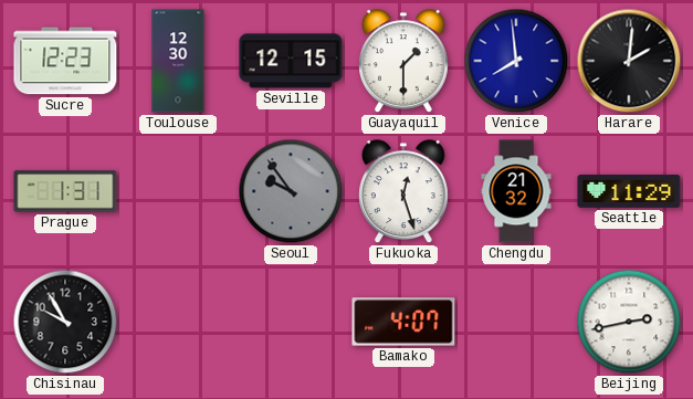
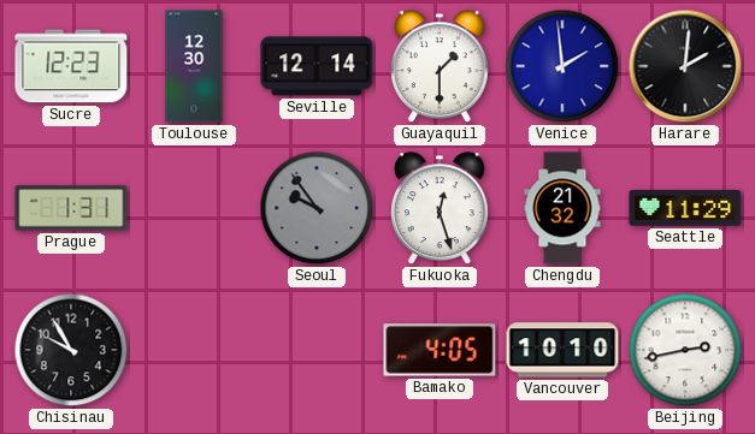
Seville: 12:15 -> 12:14 (317, 66)
Venice: 7:59 -> 1:59 (562, 66)
Bamako: 4:07 -> 4:05 (440, 350)
Vancouver: none -> 10:10 (562, 350)
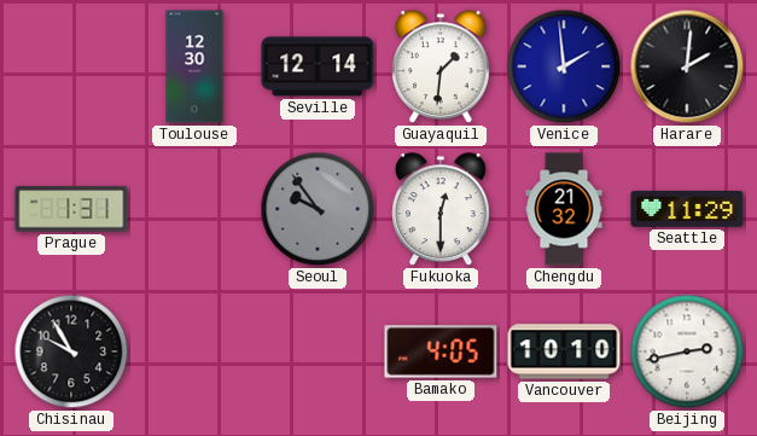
Sucre: 12:23 -> none (71, 66)
Guayaquil: 1:30 -> 1:31 (442, 68)
Fukuoka: 12:27 -> 12:30 (442, 210)
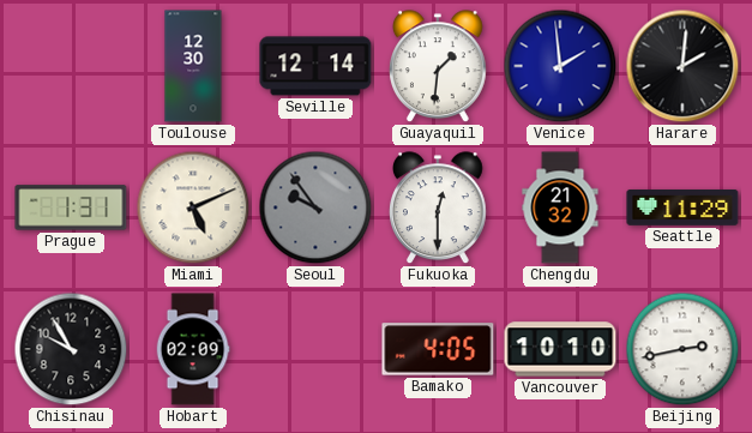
Miami: none -> 5:11 (193, 208)
Hobart: none -> 02:09 (193, 349)
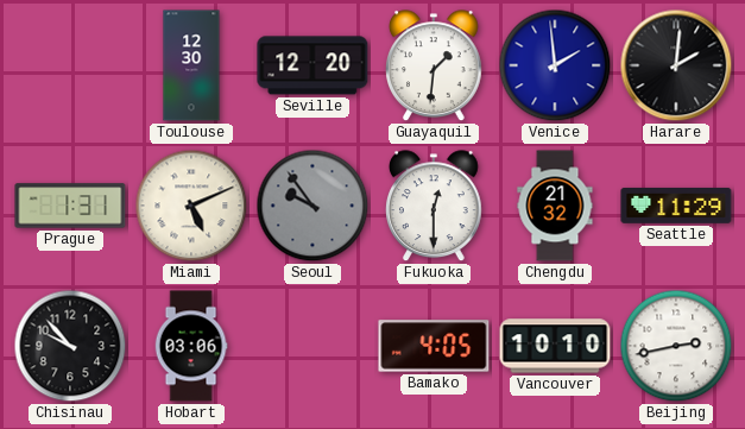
Seville: 12:14 -> 12:20 (312, 65)
Chisinau: 9:55 -> 9:53 (70, 346)
Hobart: 02:09 -> 03:06 (191, 346)
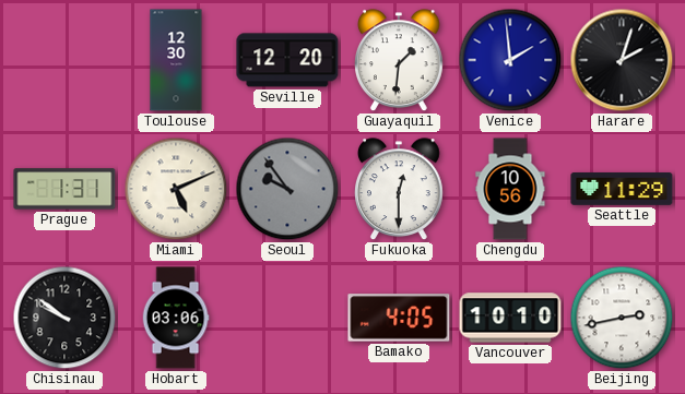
Harare: 2:01 -> 2:03 (622, 60)
Chengdu: 21:32 -> 10:56 (510, 189)
Chisinau: 9:53 -> 9:51 (64, 318)
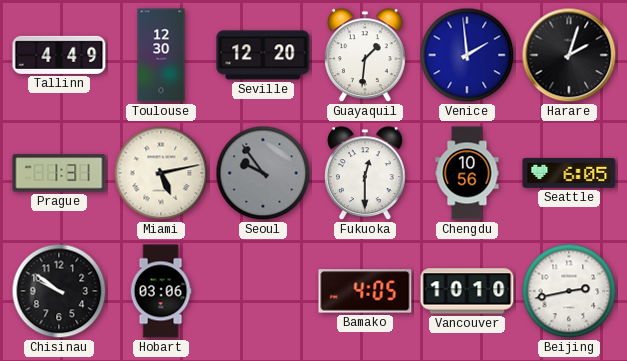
Tallinn: none -> 4:49 (59, 55)
Miami: 5:11 -> 5:13 (161, 173)
Seattle: 11:29 -> 6:05 (569, 173)
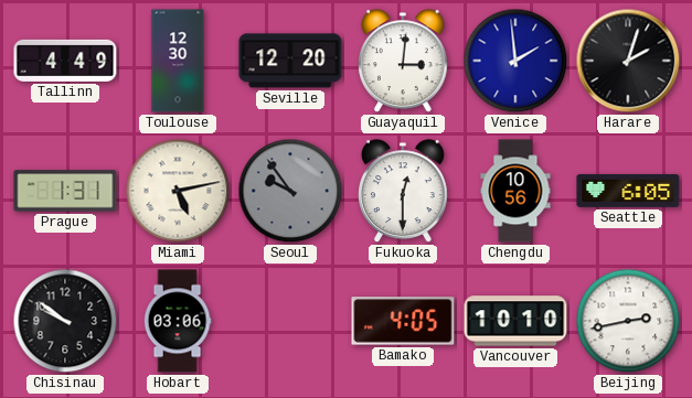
Guayaquil: 1:31 -> 3:01 (404, 62)
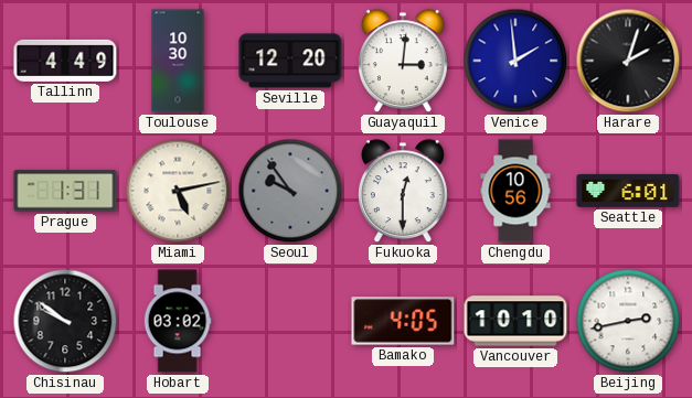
Toulouse: 12:30 -> 10:30 (178, 61)
Seattle: 6:05 -> 6:01 (628, 191)
Hobart: 03:06 -> 03:02 (178, 321)
